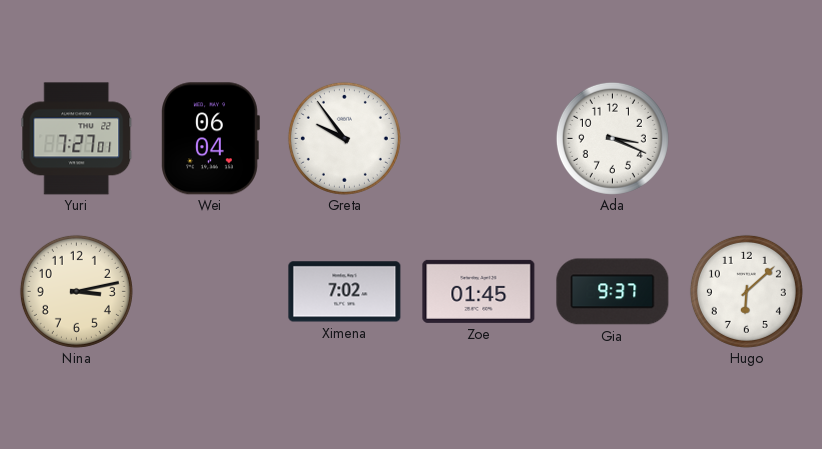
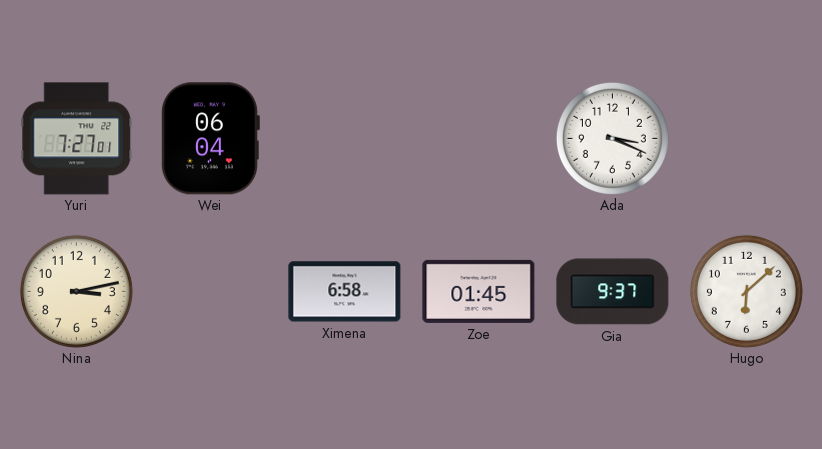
Greta: 9:54 -> none (344, 138)
Ximena: 7:02 -> 6:58 (345, 292)
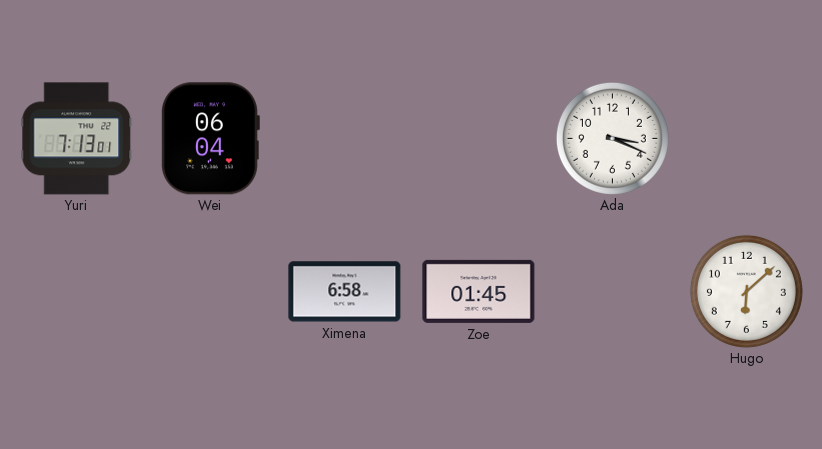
Yuri: 7:27 -> 7:13 (77, 139)
Nina: 3:13 -> none (76, 291)
Gia: 9:37 -> none (613, 292)
